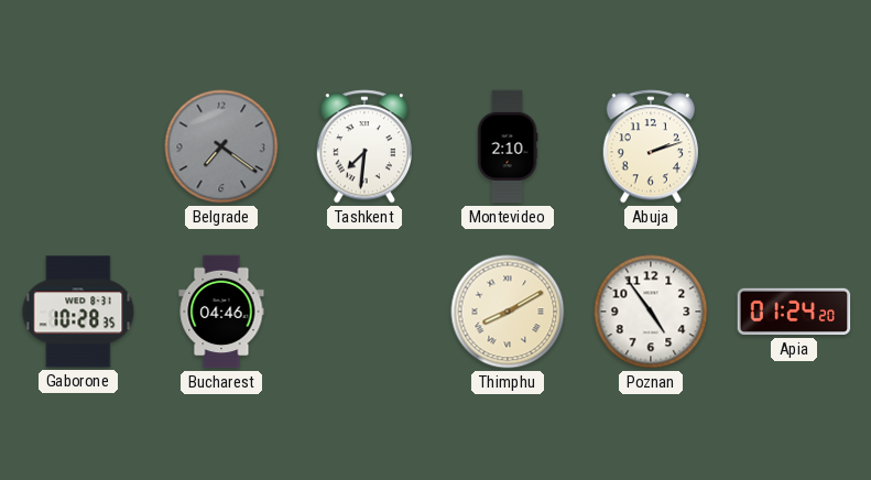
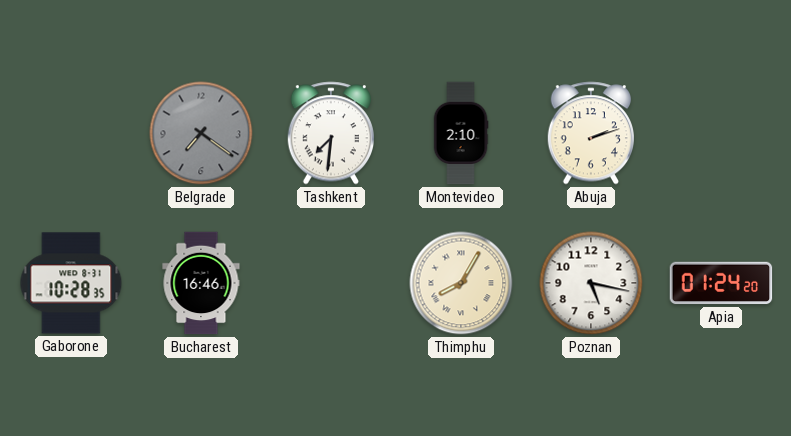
Bucharest: 04:46 -> 16:46 (201, 283)
Thimphu: 8:10 -> 8:05 (461, 283)
Poznan: 4:54 -> 5:17 (591, 283)
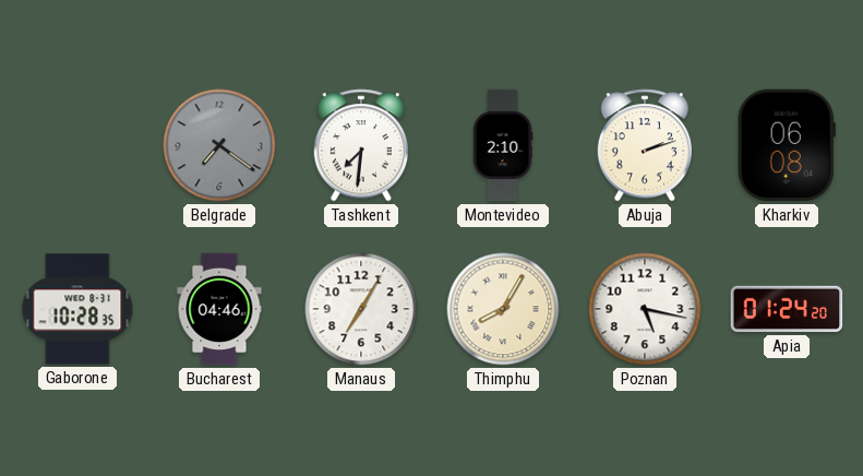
Kharkiv: none -> 06:08 (787, 145)
Bucharest: 16:46 -> 04:46 (219, 309)
Manaus: none -> 7:05 (361, 309)
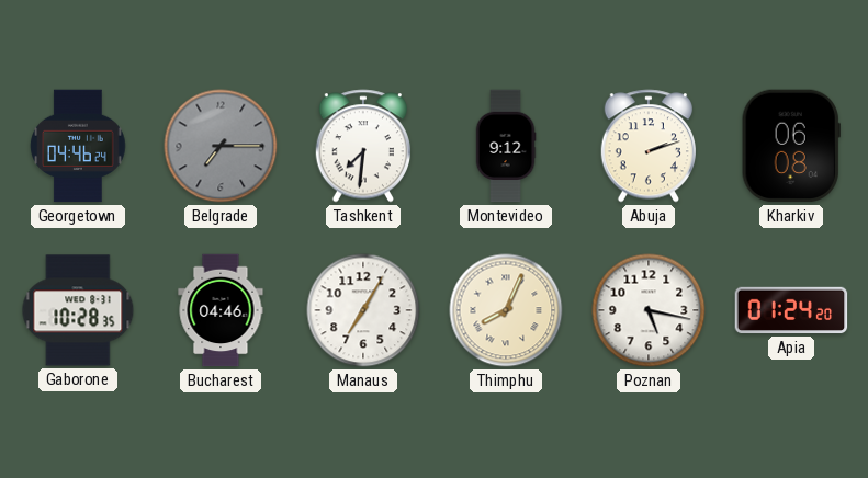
Georgetown: none -> 04:46 (78, 146)
Belgrade: 7:21 -> 7:15 (221, 146)
Montevideo: 2:10 -> 9:12 (506, 146)
Thimphu: 8:05 -> 8:04 (506, 310)
